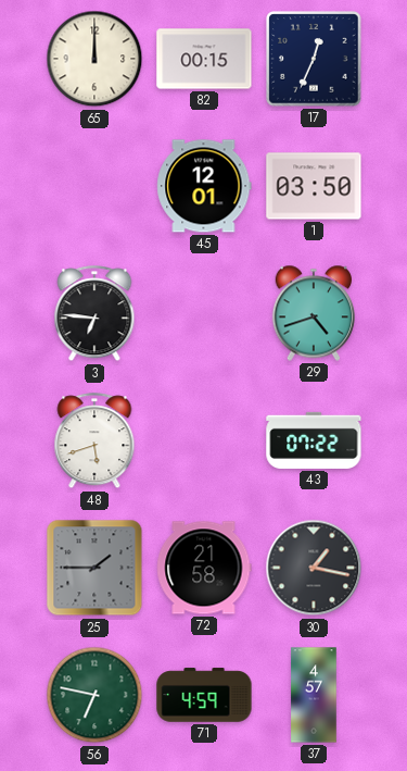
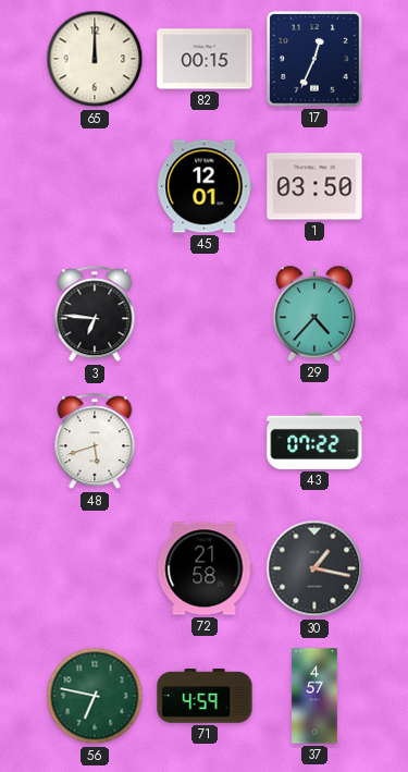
29: 4:42 -> 4:37 (313, 314)
25: 1:45 -> none (94, 568)
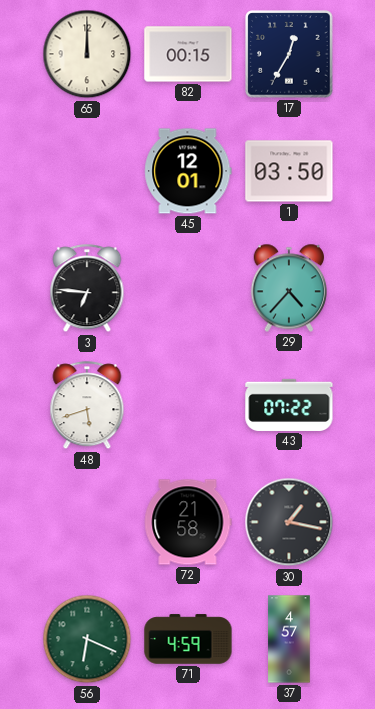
17: 12:34 -> 12:35 (289, 54)
56: 6:47 -> 6:19 (87, 639)
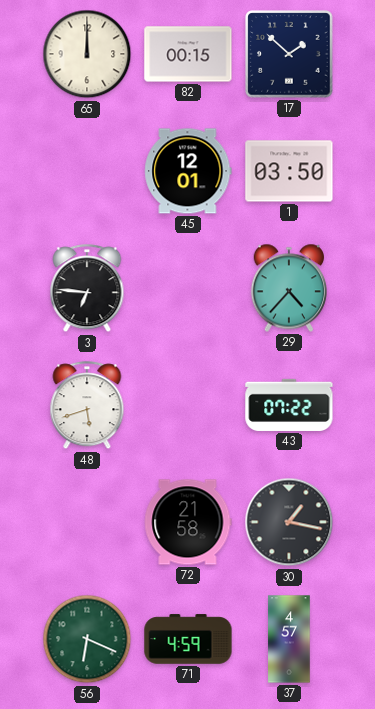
17: 12:35 -> 1:52 (289, 54)
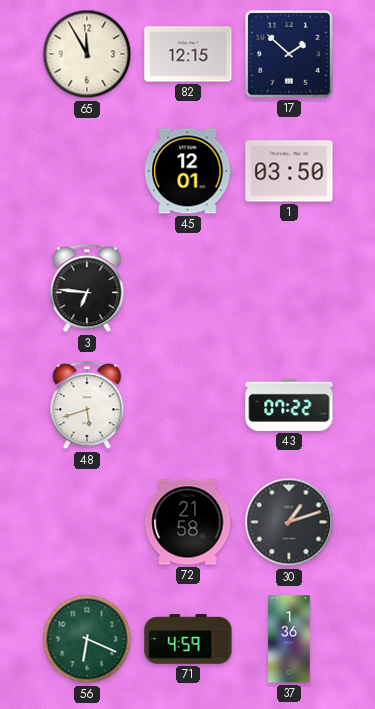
65: 12:00 -> 11:55 (87, 54)
82: 00:15 -> 12:15 (188, 54)
29: 4:37 -> none (288, 288)
30: 1:17 -> 1:12 (289, 522)
37: 4:57 -> 1:36 (289, 639)
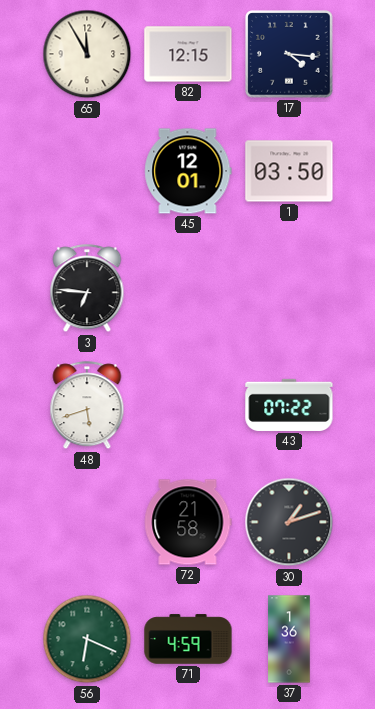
17: 1:52 -> 4:16 (289, 54)
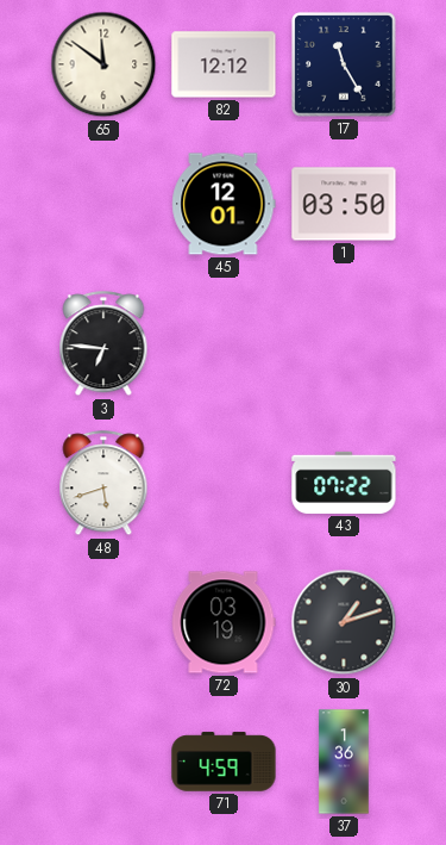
65: 11:55 -> 11:51 (103, 64)
82: 12:15 -> 12:12 (224, 64)
17: 4:16 -> 11:25 (344, 64)
72: 21:58 -> 03:19 (224, 622)
56: 6:19 -> none (87, 639)
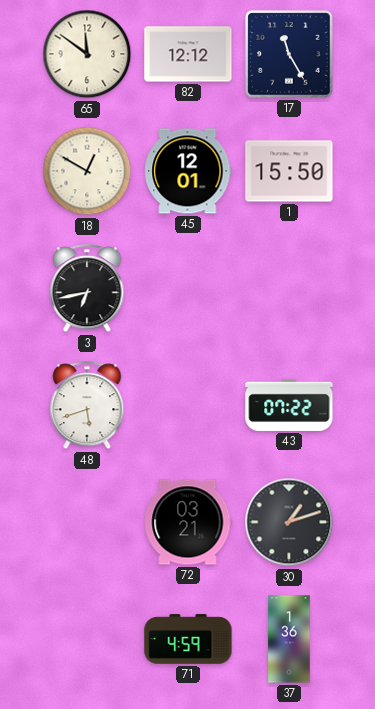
18: none -> 12:50 (87, 171)
1: 03:50 -> 15:50 (289, 171)
3: 6:46 -> 6:43 (87, 289)
72: 03:19 -> 03:21 (188, 522)
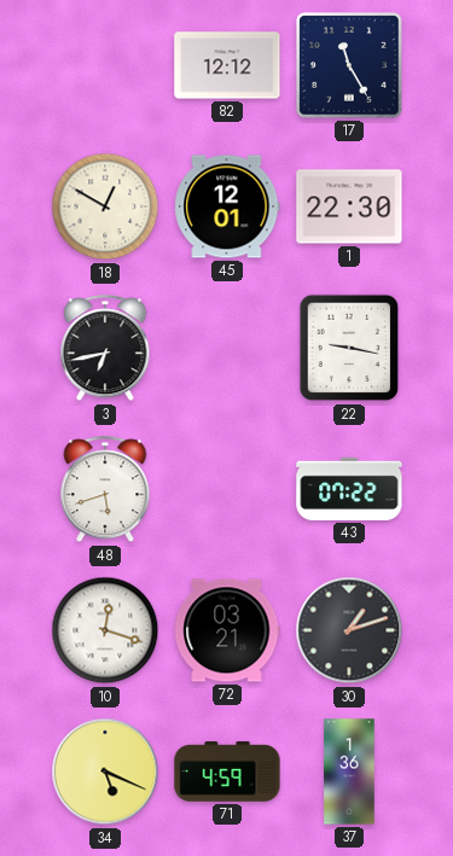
65: 11:51 -> none (87, 54)
1: 15:50 -> 22:30 (349, 206)
22: none -> 9:17 (349, 348)
10: none -> 12:18 (105, 630)
34: none -> 5:19 (105, 771)
